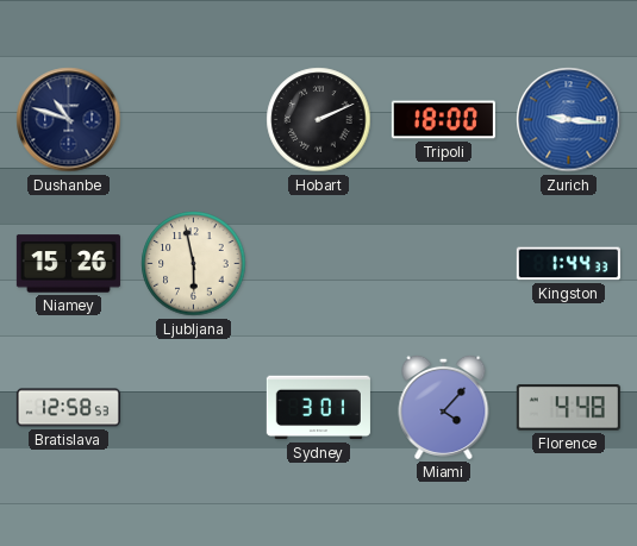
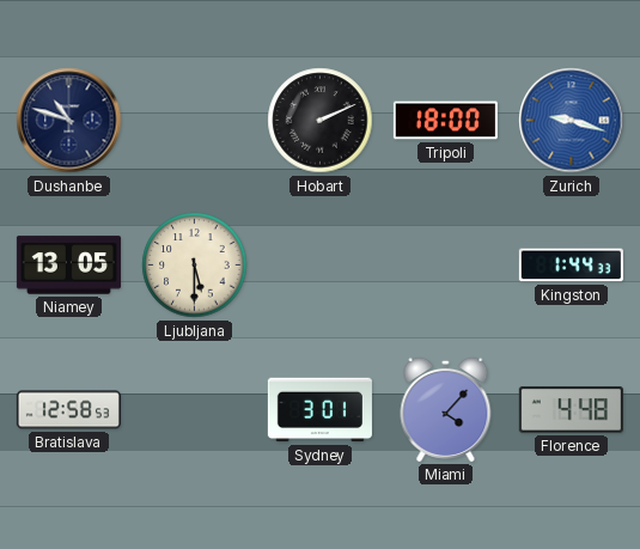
Zurich: 9:16 -> 9:18 (572, 121)
Niamey: 15:26 -> 13:05 (68, 266)
Ljubljana: 5:58 -> 5:30 (195, 266)
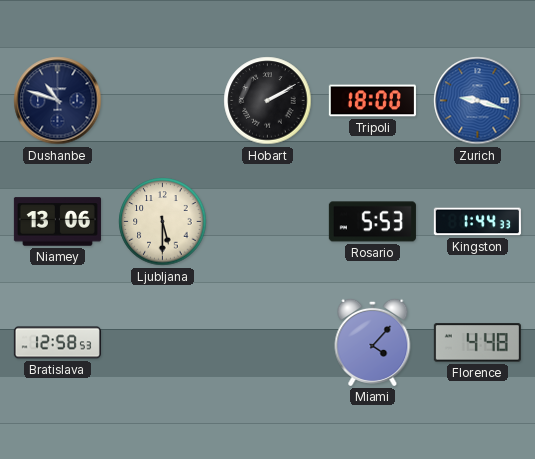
Hobart: 2:11 -> 2:10 (268, 101)
Niamey: 13:05 -> 13:06 (57, 222)
Rosario: none -> 5:53 (372, 222)
Sydney: 3:01 -> none (319, 410)
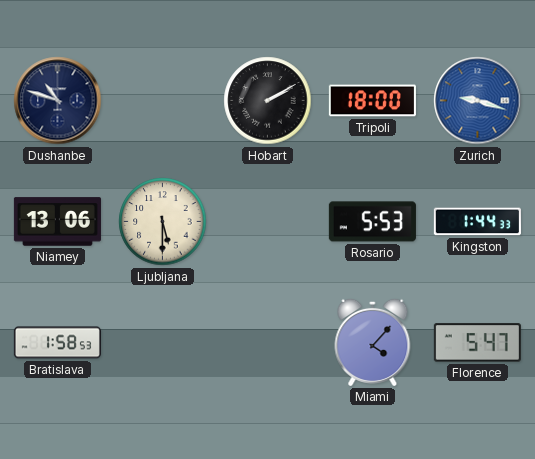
Bratislava: 12:58 -> 1:58 (57, 343)
Florence: 4:48 -> 5:47 (477, 343)
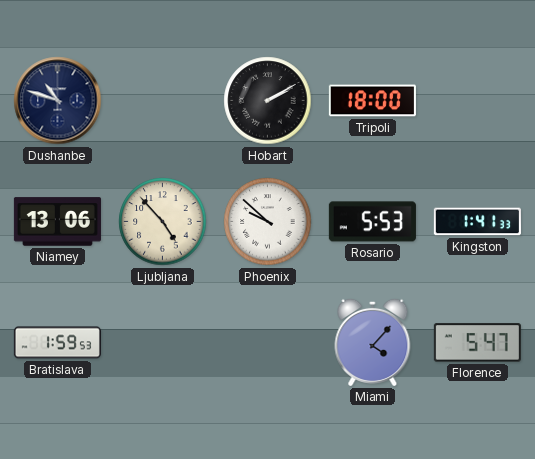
Zurich: 9:18 -> none (478, 101)
Ljubljana: 5:30 -> 4:53 (163, 222)
Phoenix: none -> 9:52 (268, 222)
Kingston: 1:44 -> 1:41 (477, 222)
Bratislava: 1:58 -> 1:59 (57, 343)
